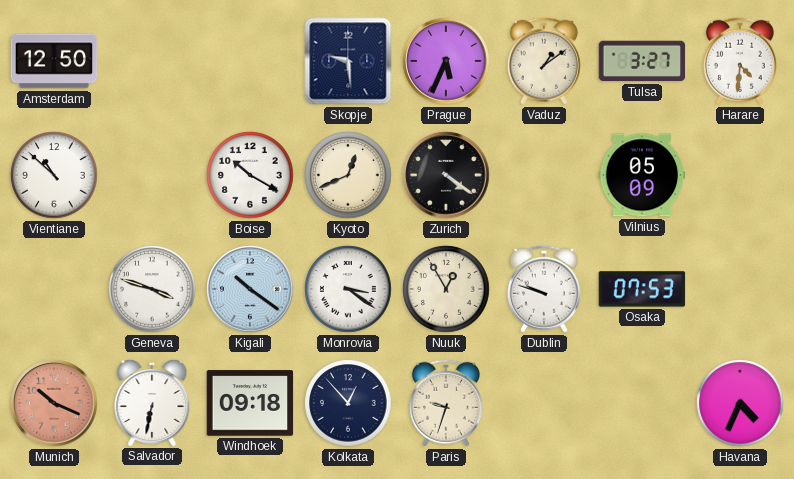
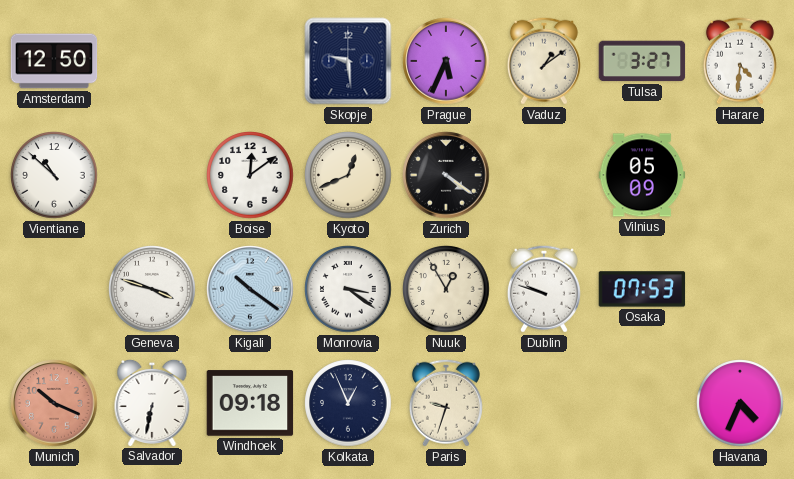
Boise: 10:20 -> 12:09 (250, 175)
Kolkata: 12:53 -> 12:56 (348, 403)
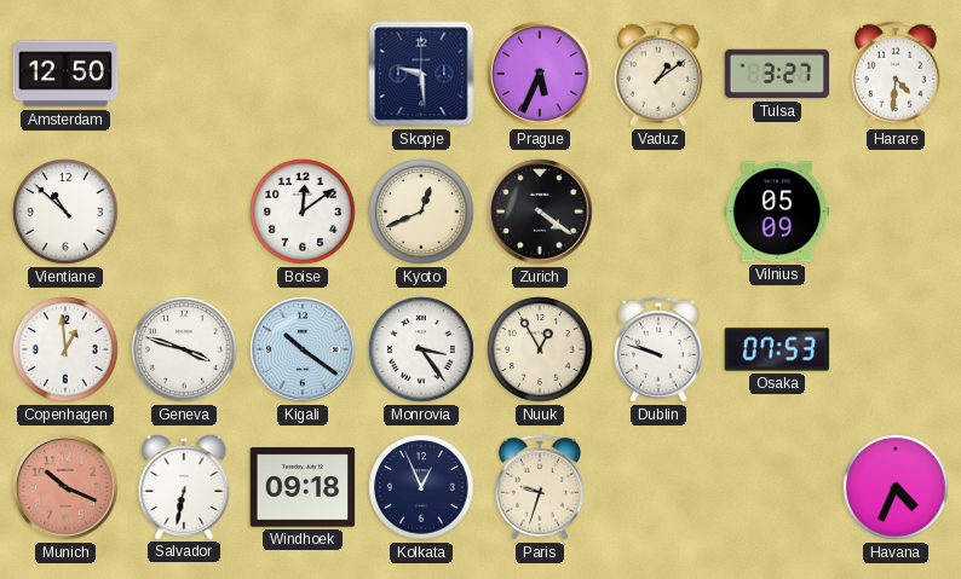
Copenhagen: none -> 12:59 (65, 349)
Monrovia: 3:21 -> 3:24 (421, 349)
